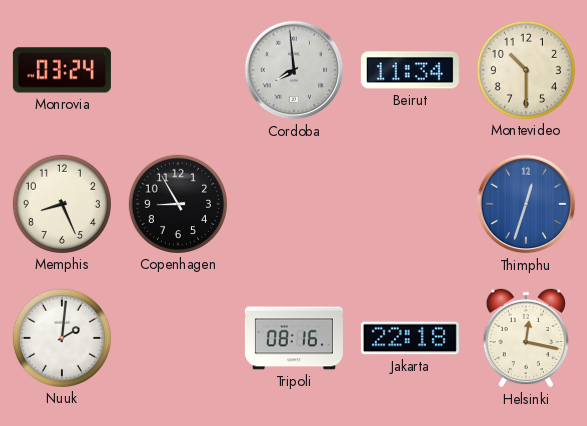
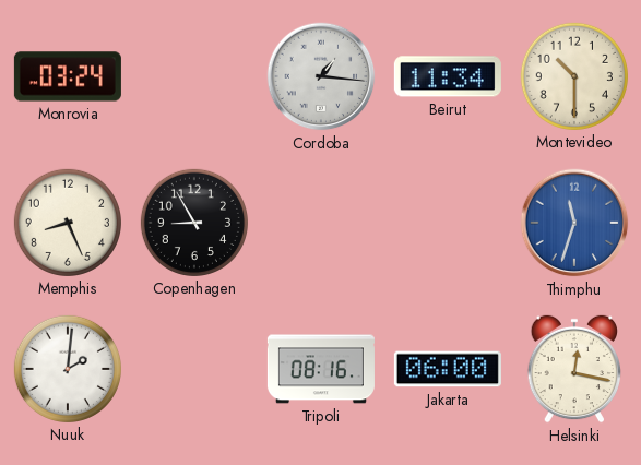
Cordoba: 7:59 -> 1:16 (321, 76)
Thimphu: 12:33 -> 11:33 (574, 223)
Jakarta: 22:18 -> 06:00 (448, 369)
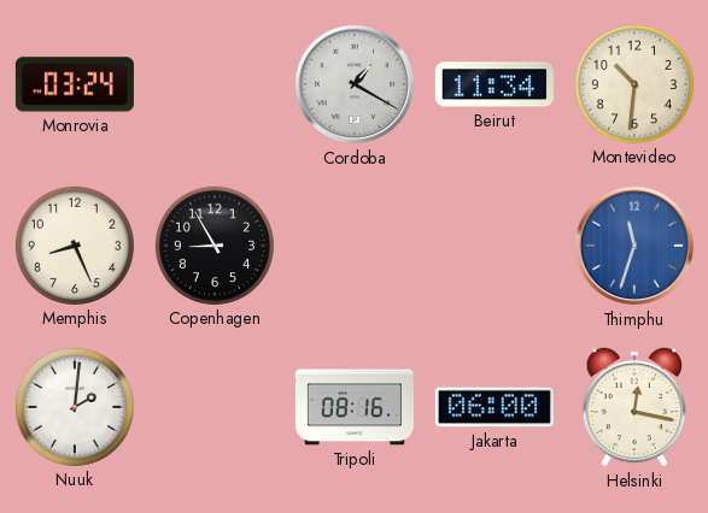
Cordoba: 1:16 -> 1:20 (355, 84)
Montevideo: 10:30 -> 10:31 (634, 84)
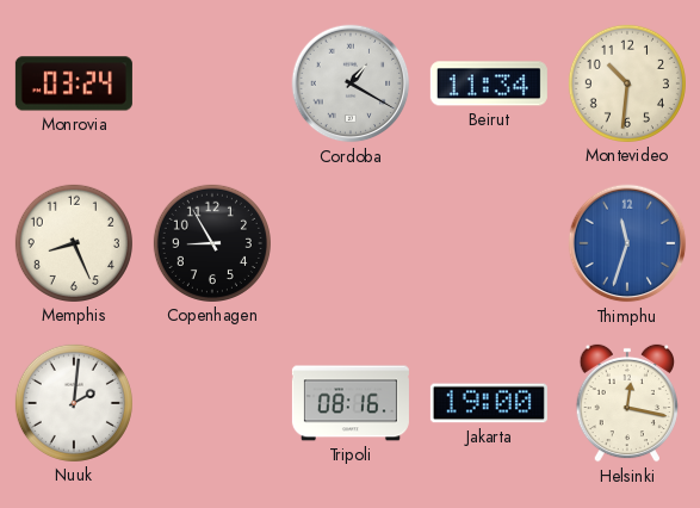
Jakarta: 06:00 -> 19:00 (489, 403)
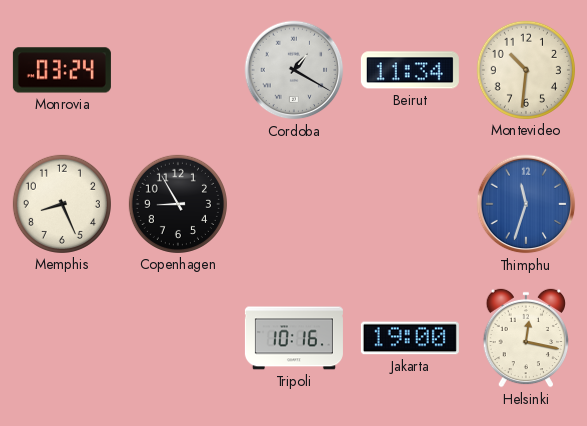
Nuuk: 2:01 -> none (74, 403)
Tripoli: 08:16 -> 10:16 (294, 338)
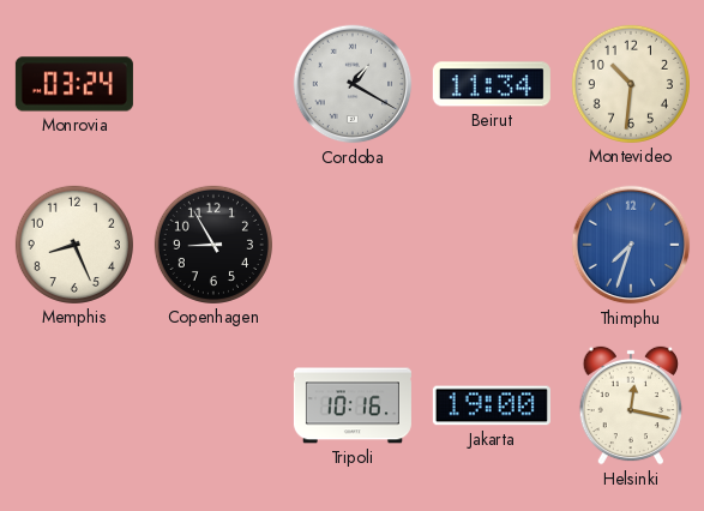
Thimphu: 11:33 -> 7:33 (631, 245)
